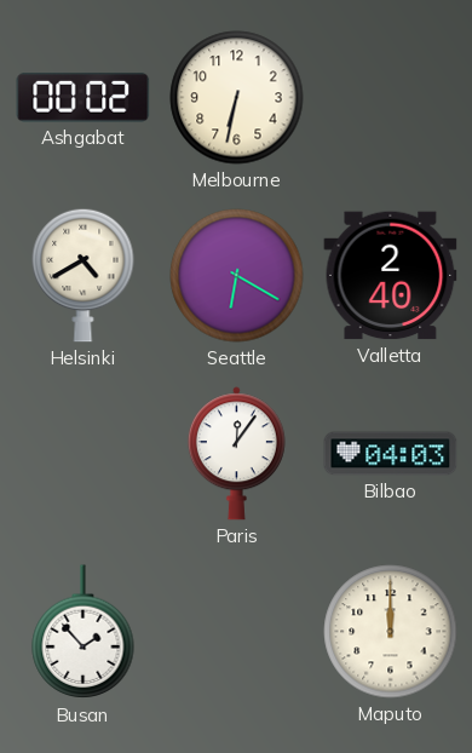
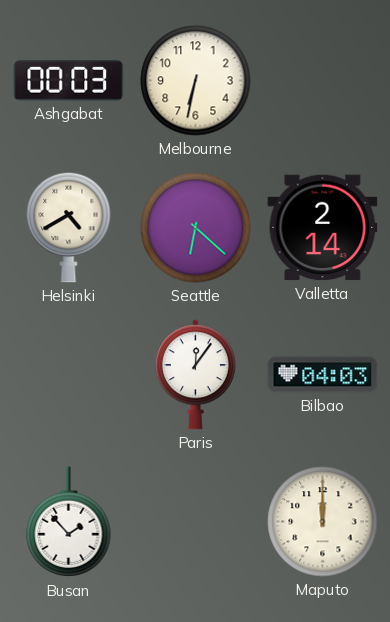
Ashgabat: 00:02 -> 00:03 (69, 81)
Seattle: 6:20 -> 6:22 (196, 228)
Valletta: 2:40 -> 2:14 (323, 228)
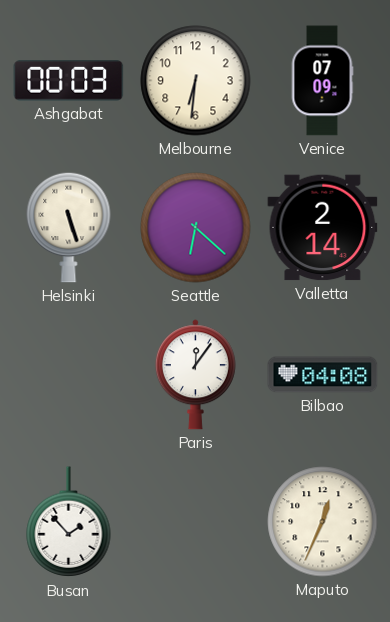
Melbourne: 6:32 -> 6:31 (196, 81)
Venice: none -> 07:09 (322, 81)
Helsinki: 4:40 -> 5:27 (69, 227)
Bilbao: 04:03 -> 04:08 (323, 375)
Maputo: 12:00 -> 12:34 (323, 522)
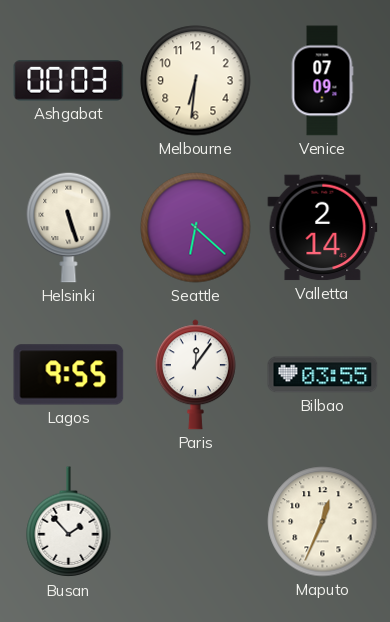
Lagos: none -> 9:55 (69, 375)
Bilbao: 04:08 -> 03:55 (323, 375)
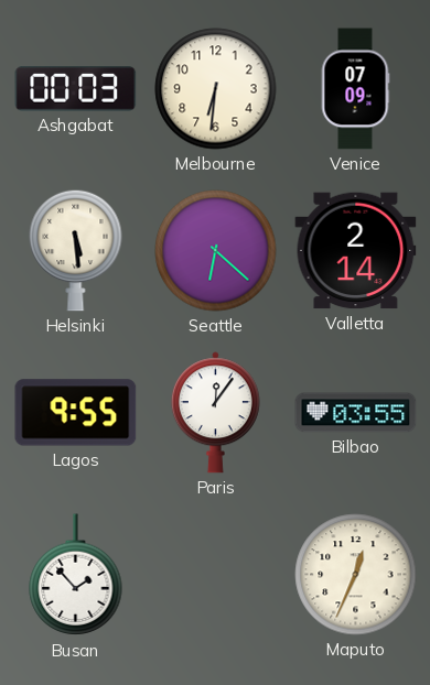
Helsinki: 5:27 -> 5:29 (76, 250)
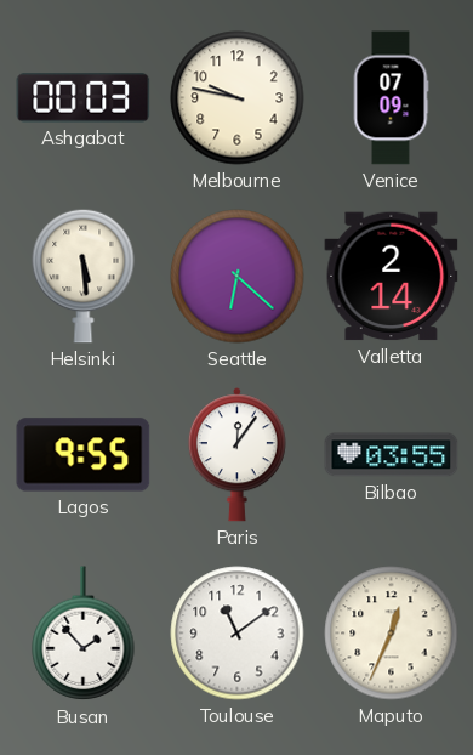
Melbourne: 6:31 -> 9:47 (238, 98)
Toulouse: none -> 11:09 (238, 634)
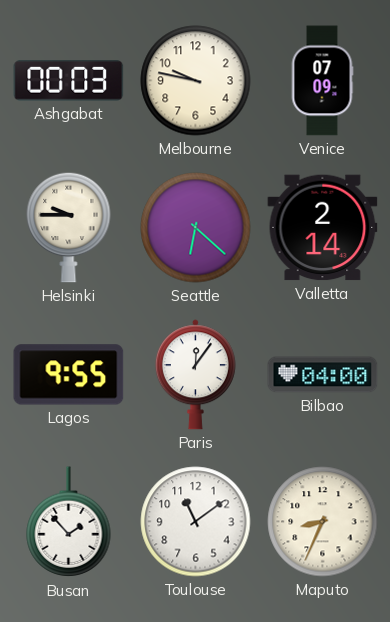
Helsinki: 5:29 -> 9:45 (69, 227)
Bilbao: 03:55 -> 04:00 (323, 375)
Maputo: 12:34 -> 8:34 (323, 522)
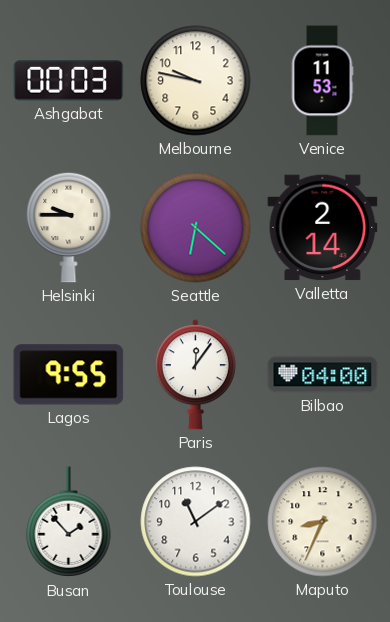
Venice: 07:09 -> 11:53 (322, 81)
